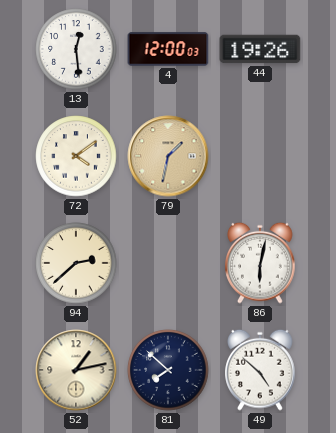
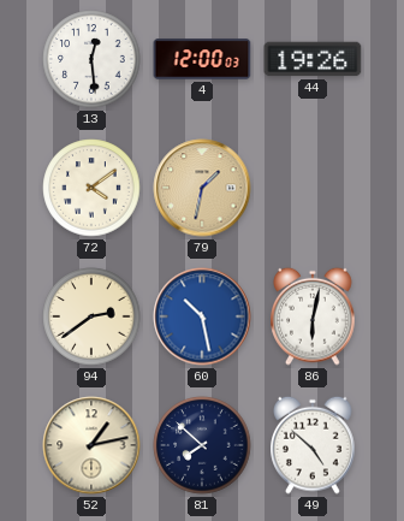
94: 2:38 -> 2:39 (91, 316)
60: none -> 10:28 (202, 316)
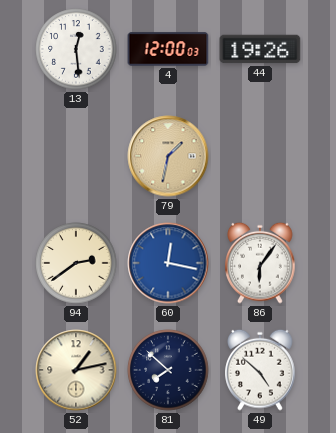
72: 4:09 -> none (91, 188)
60: 10:28 -> 12:17 (168, 263)
86: 6:02 -> 6:06 (260, 263)
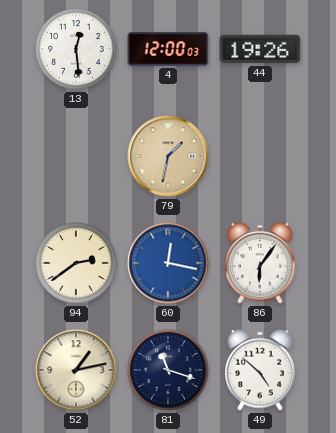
81: 7:52 -> 11:18 (168, 370)
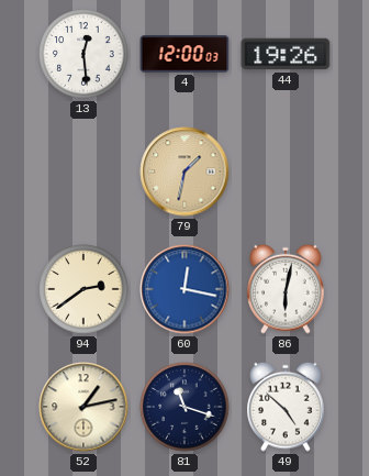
86: 6:06 -> 6:02 (286, 289)
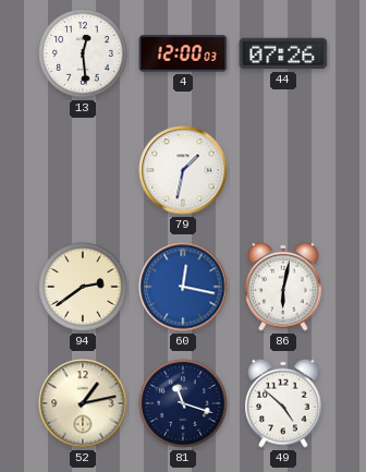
44: 19:26 -> 07:26 (283, 53)
79 dial: champagne -> white (183, 170)
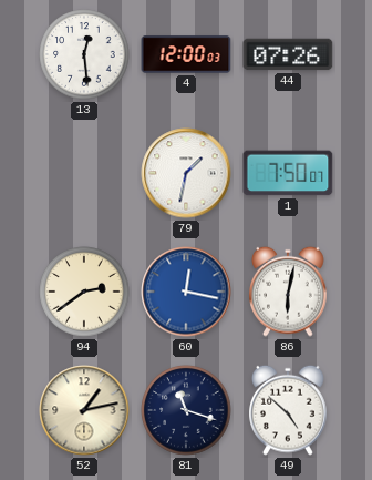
1: none -> 7:50 (288, 173)
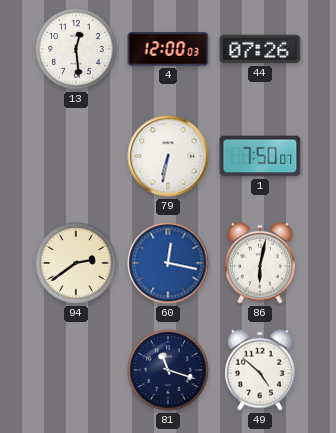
79: 1:32 -> 6:32 (168, 156)
52: 1:13 -> none (84, 410)
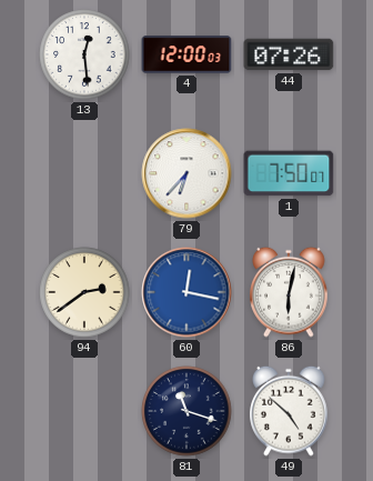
79: 6:32 -> 6:37 (186, 173)
